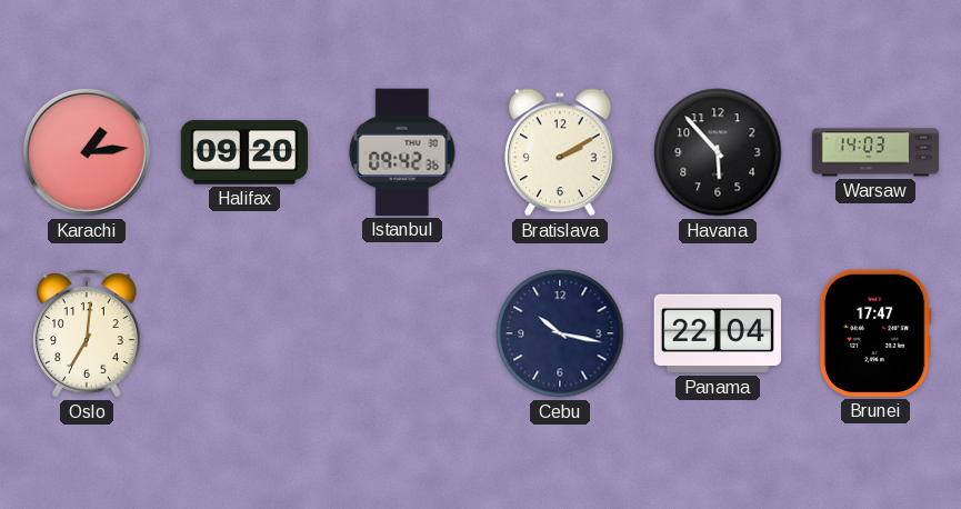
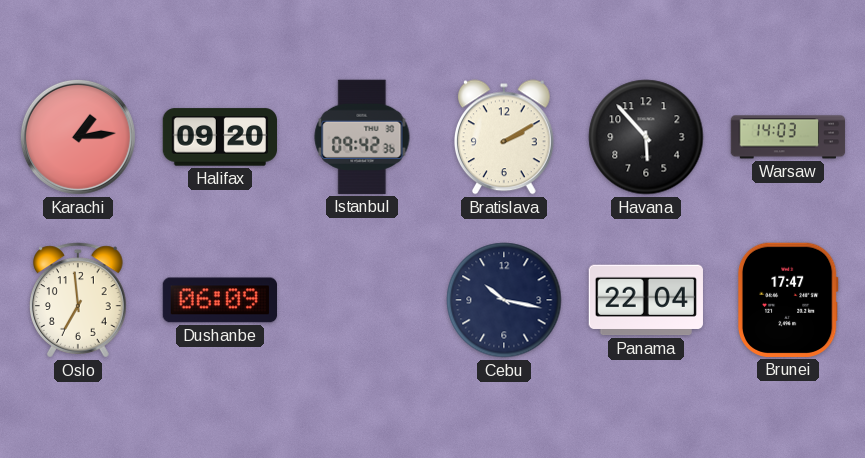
Oslo: 7:01 -> 6:59 (78, 300)
Dushanbe: none -> 06:09 (219, 300)
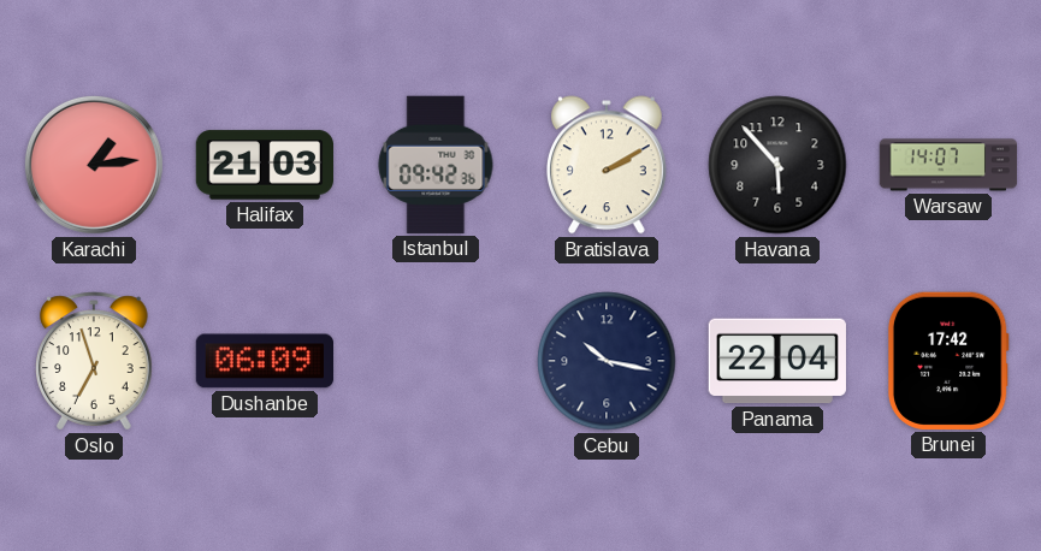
Halifax: 09:20 -> 21:03 (264, 165)
Warsaw: 14:03 -> 14:07 (948, 165)
Oslo: 6:59 -> 6:57 (94, 361)
Brunei: 17:47 -> 17:42 (948, 361)
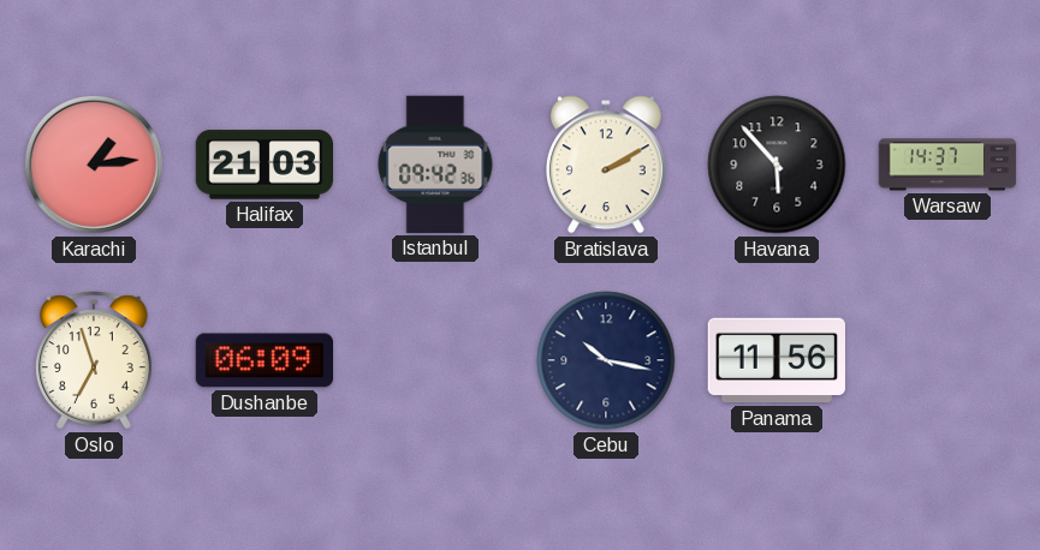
Warsaw: 14:07 -> 14:37 (947, 165)
Panama: 22:04 -> 11:56 (777, 360)
Brunei: 17:42 -> none (948, 361)
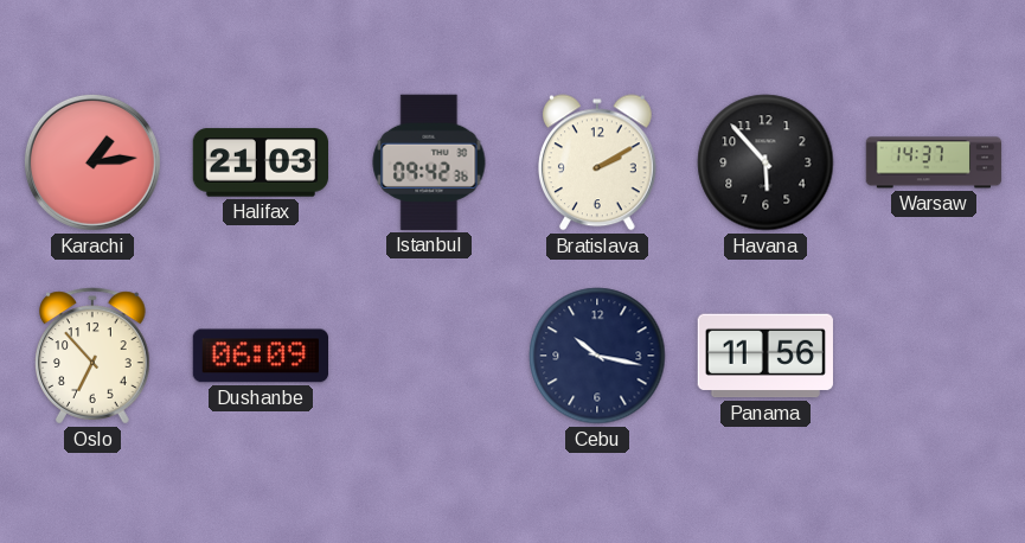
Oslo: 6:57 -> 6:53 (92, 356)
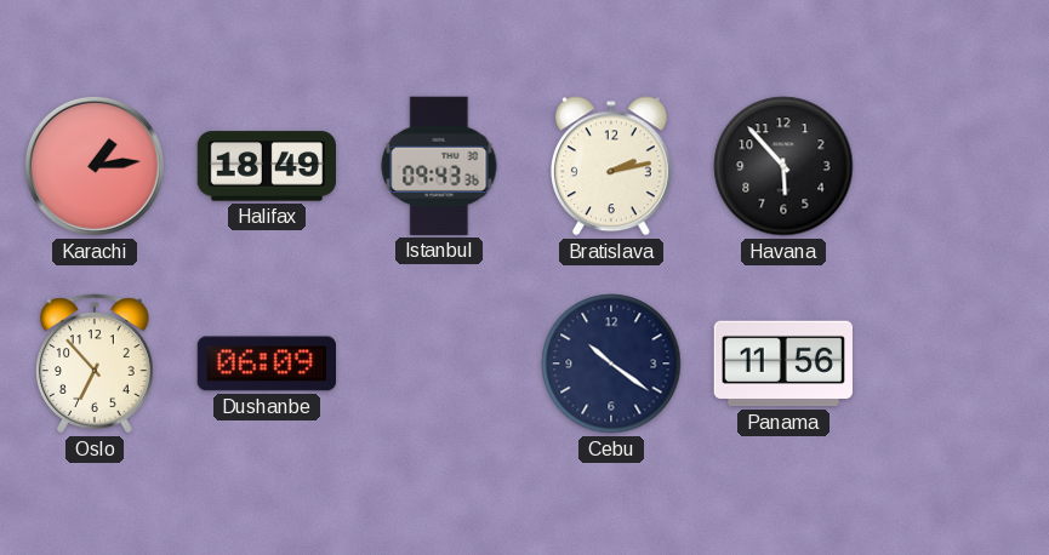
Halifax: 21:03 -> 18:49 (266, 166)
Istanbul: 09:42 -> 09:43 (439, 166)
Bratislava: 2:10 -> 2:13 (612, 166)
Warsaw: 14:37 -> none (934, 162)
Cebu: 10:17 -> 10:21 (611, 364)
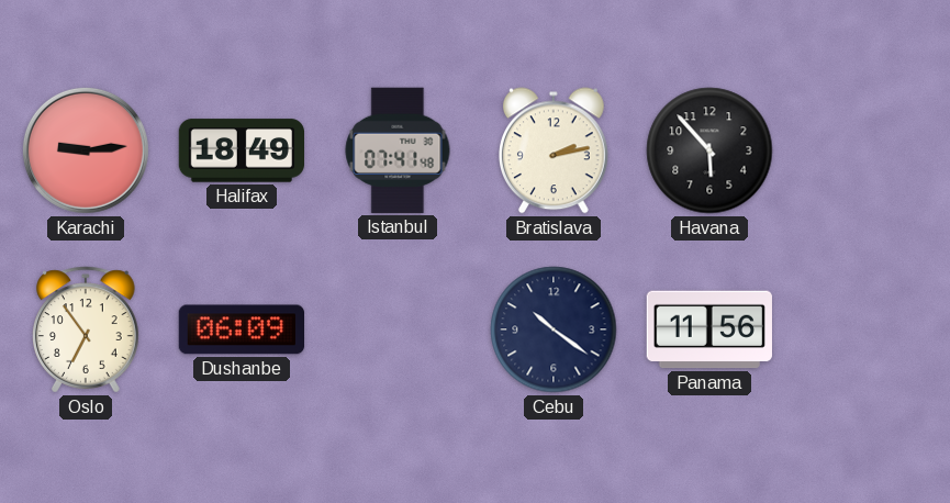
Karachi: 1:14 -> 9:14 (86, 150)
Istanbul: 09:43 -> 07:41 (398, 150)
Oslo: 6:53 -> 6:54 (86, 329)
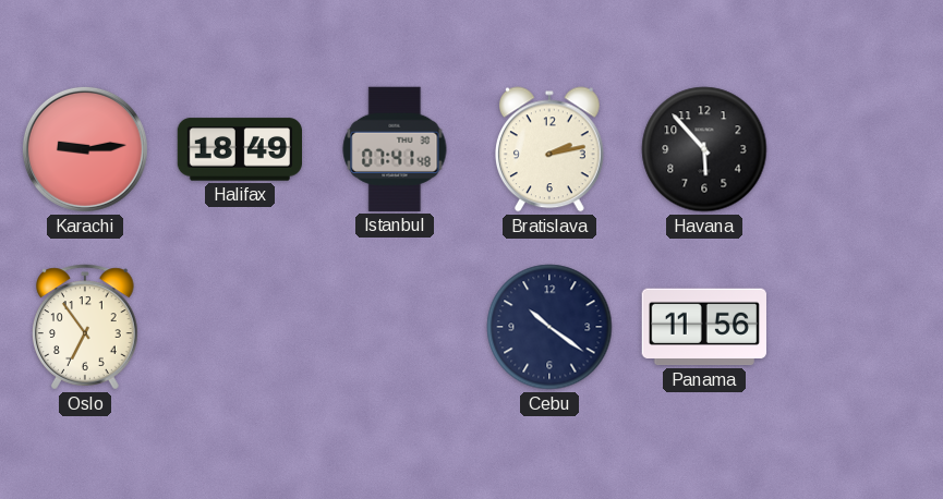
Dushanbe: 06:09 -> none (241, 329)
